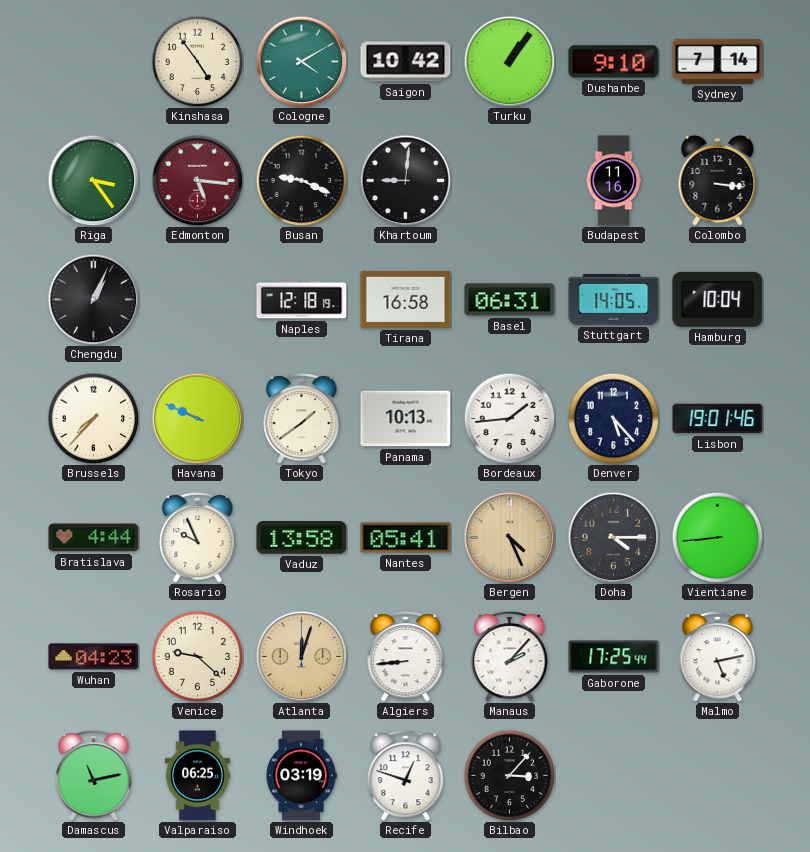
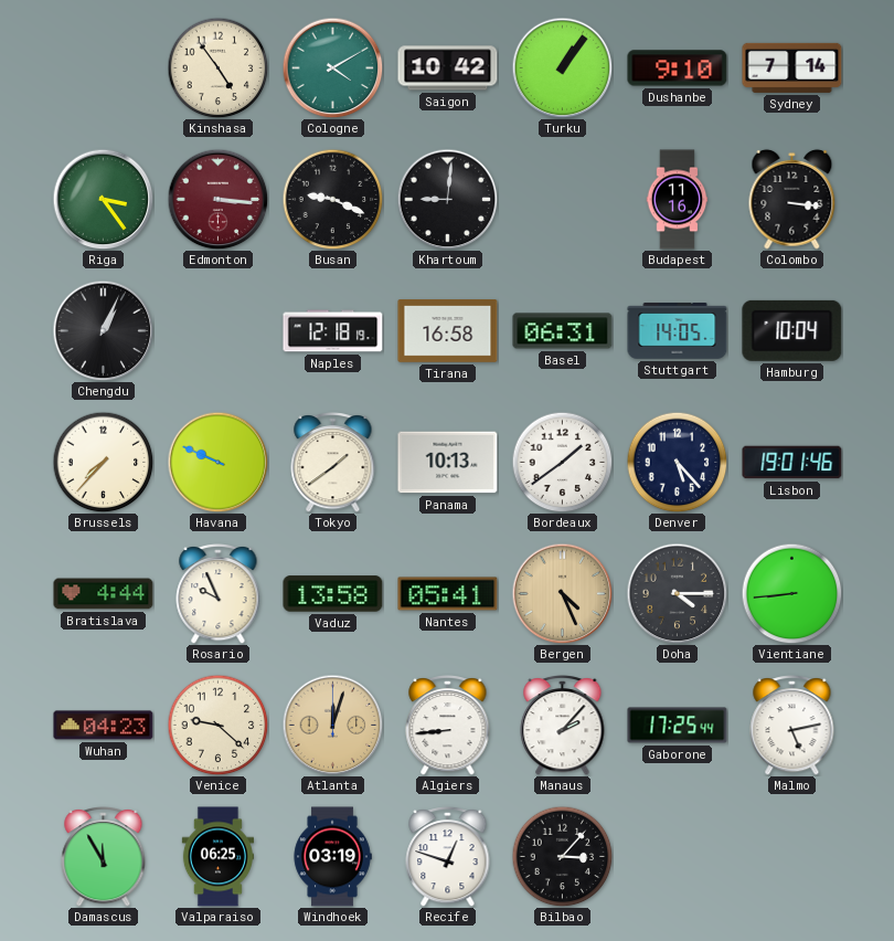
Edmonton: 5:16 -> 3:16 (217, 199)
Bordeaux: 1:44 -> 1:39 (562, 462)
Damascus: 11:13 -> 11:55 (104, 857)
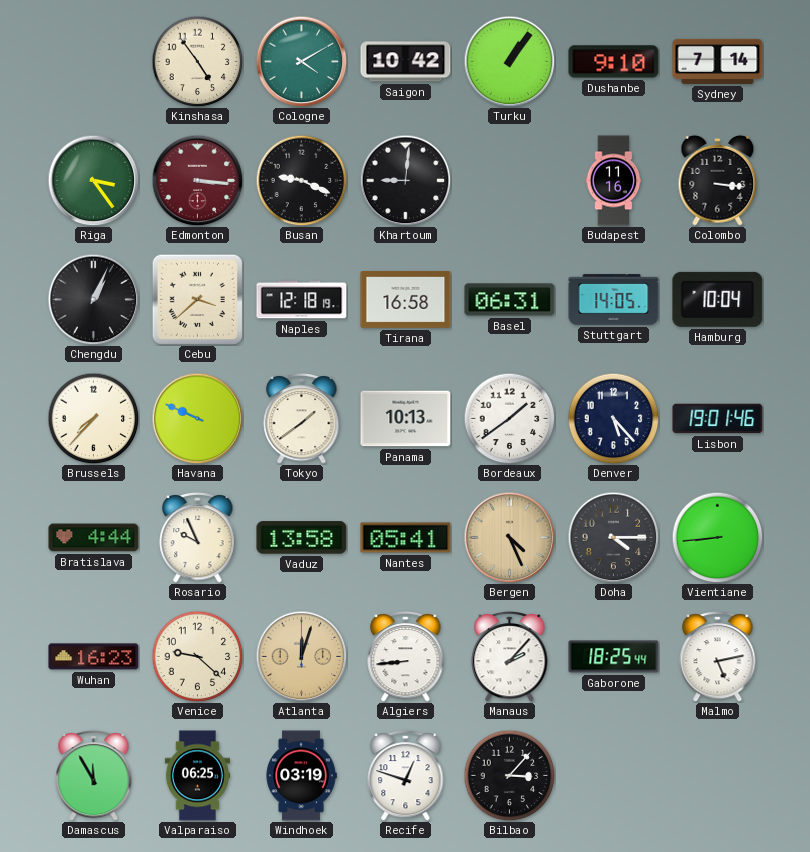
Cebu: none -> 3:38 (197, 299)
Wuhan: 04:23 -> 16:23 (94, 657)
Gaborone: 17:25 -> 18:25 (614, 657)
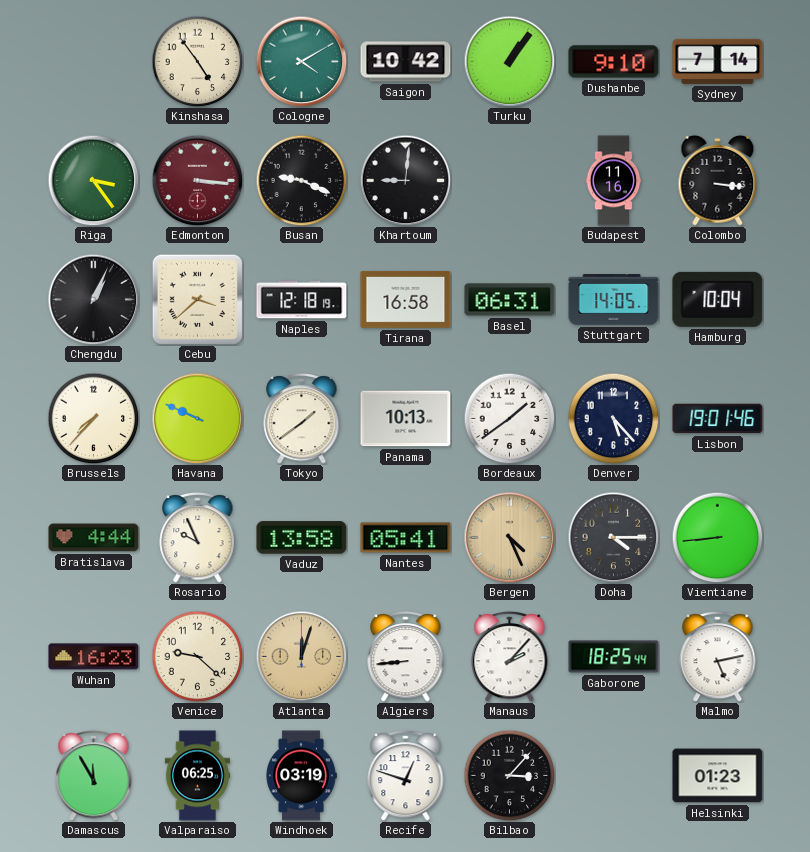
Helsinki: none -> 01:23 (718, 776)
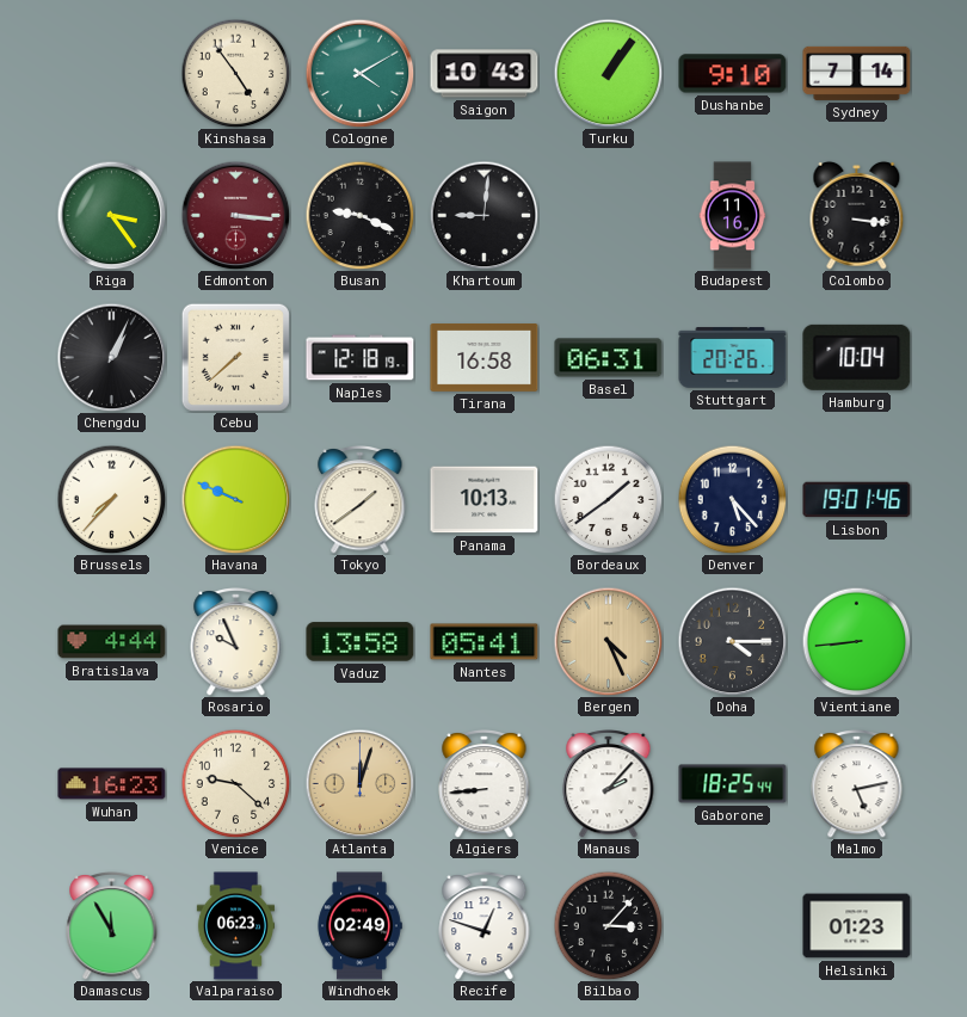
Saigon: 10:42 -> 10:43 (485, 74)
Cebu: 3:38 -> 7:38 (235, 357)
Stuttgart: 14:05 -> 20:26 (733, 358)
Valparaiso: 06:25 -> 06:23 (235, 926)
Windhoek: 03:19 -> 02:49 (359, 926)
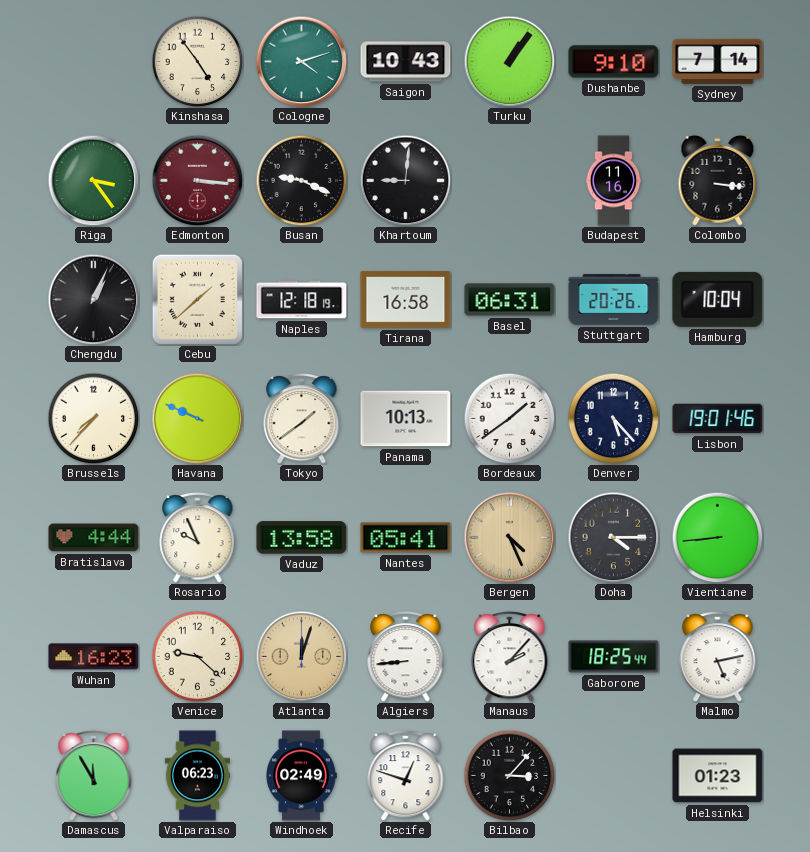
Cologne: 4:10 -> 4:12 (301, 61)
Cebu: 7:38 -> 1:38 (197, 299)
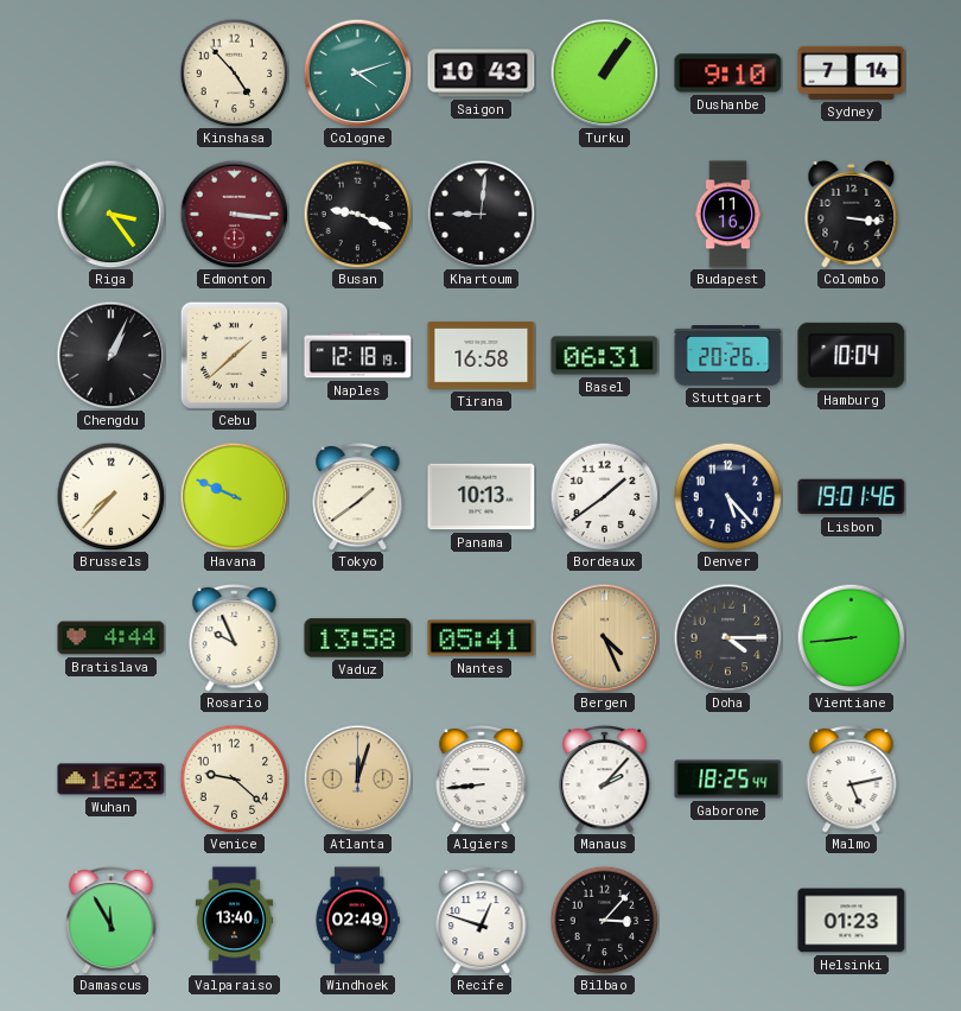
Kinshasa: 4:54 -> 4:53 (234, 72)
Valparaiso: 06:23 -> 13:40 (234, 921)
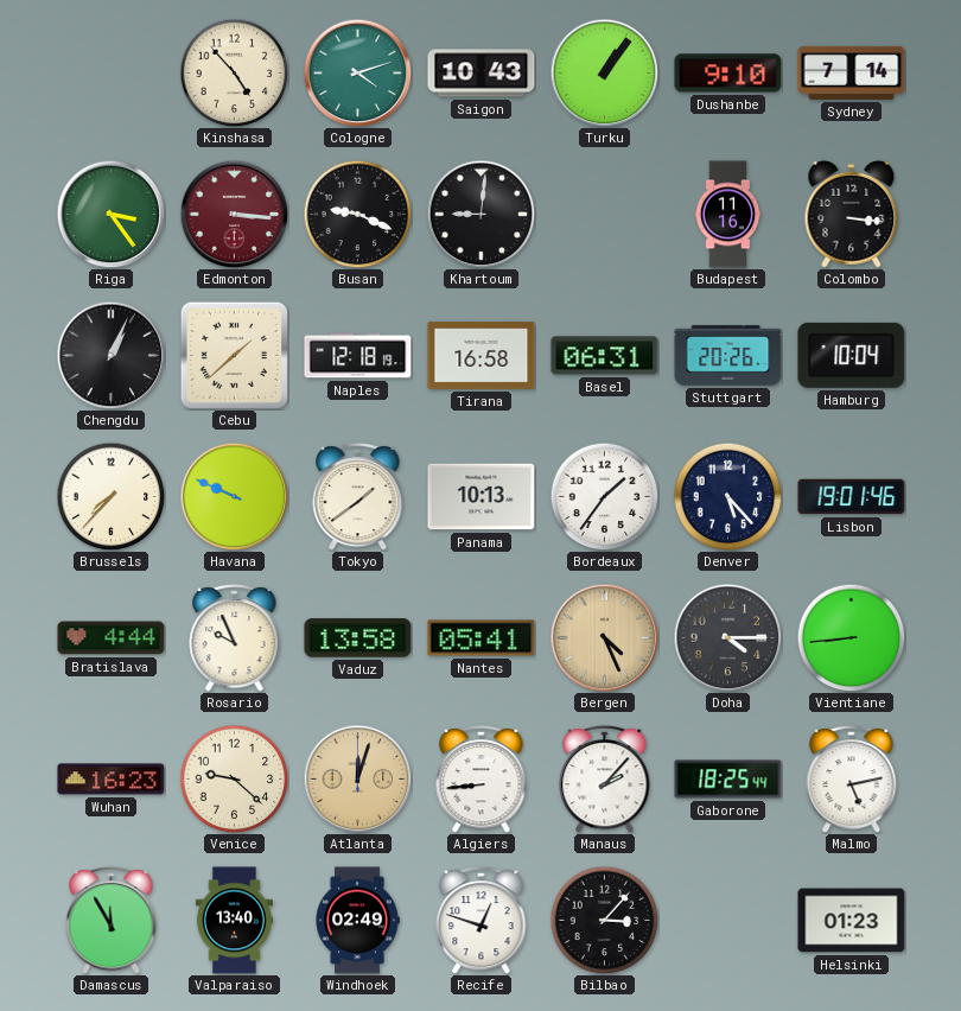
Bordeaux: 1:39 -> 1:36 (604, 496)
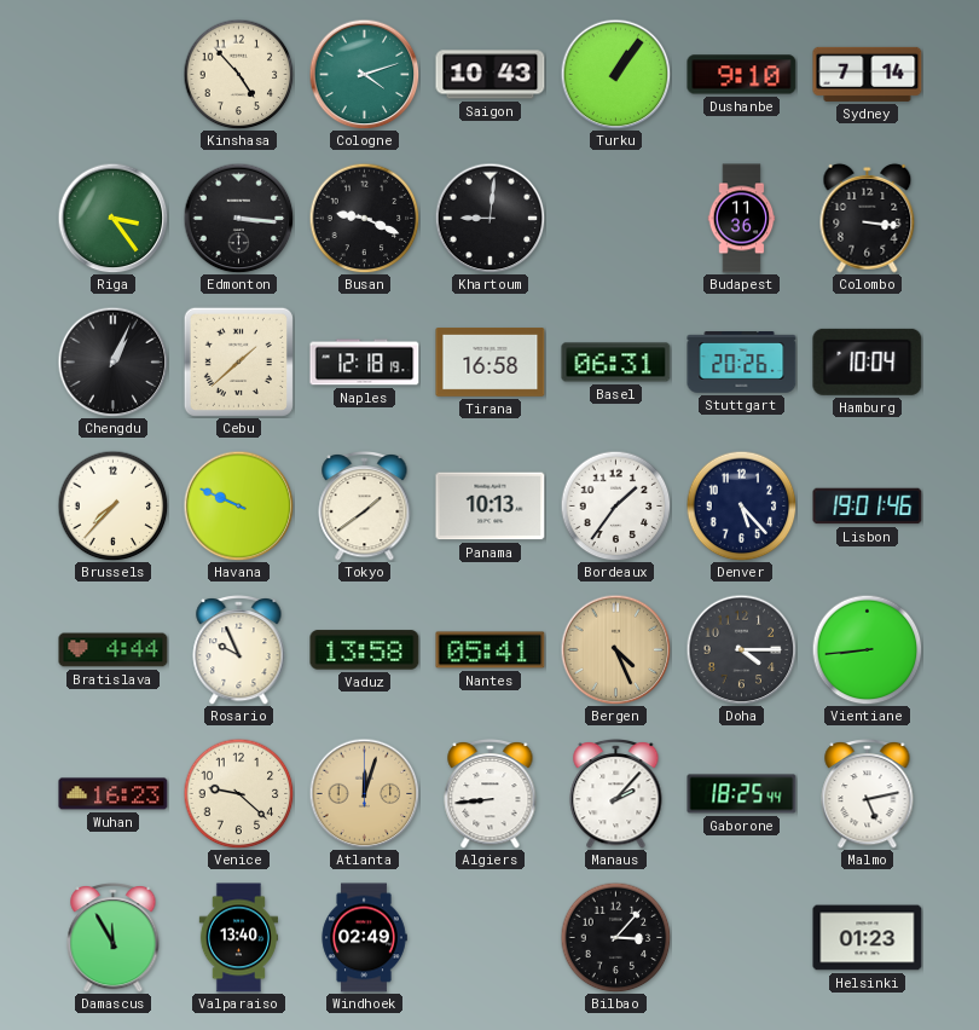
Edmonton dial: burgundy -> black (238, 218)
Budapest: 11:16 -> 11:36 (742, 219)
Recife: 12:48 -> none (482, 921)
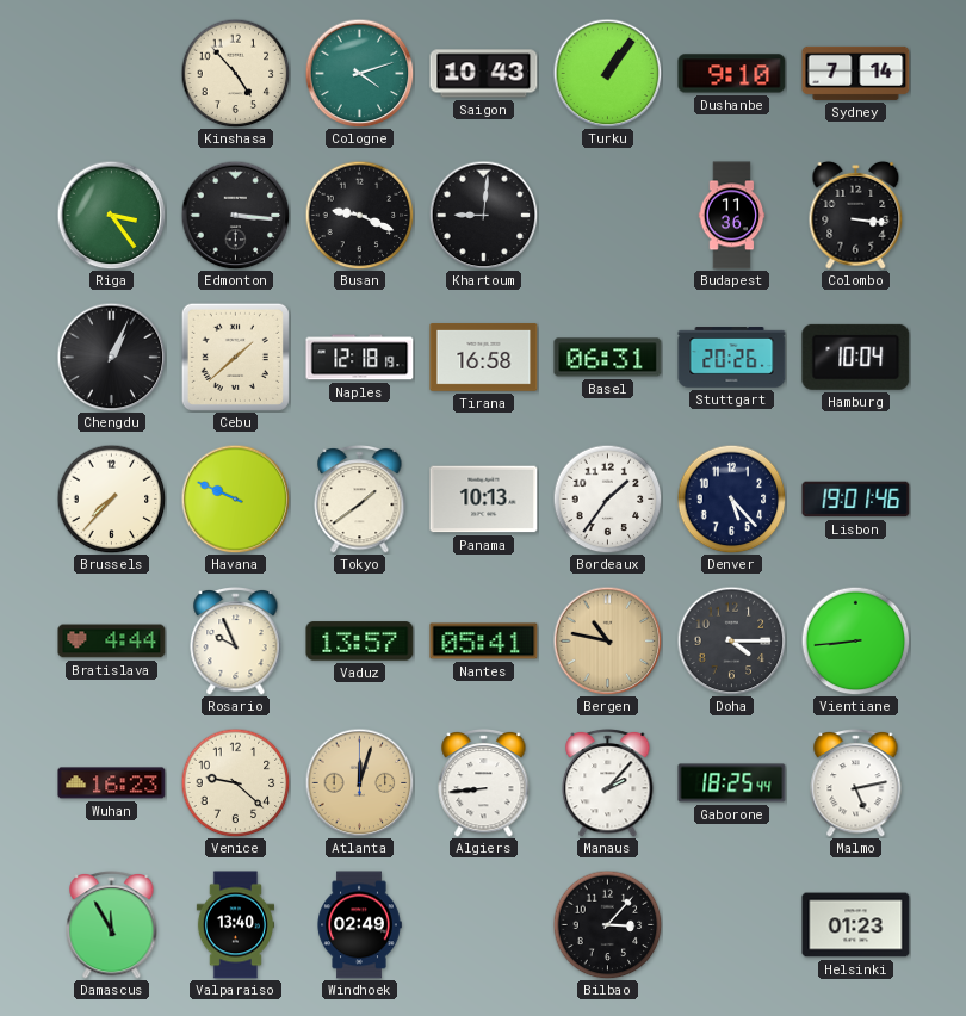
Vaduz: 13:58 -> 13:57 (360, 642)
Bergen: 4:26 -> 10:47 (607, 640)
